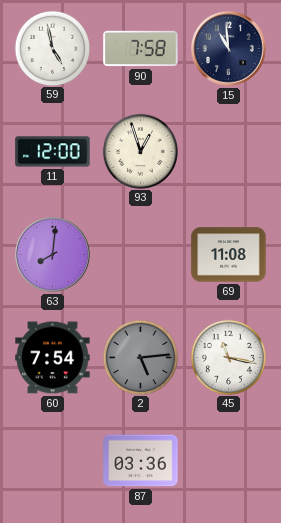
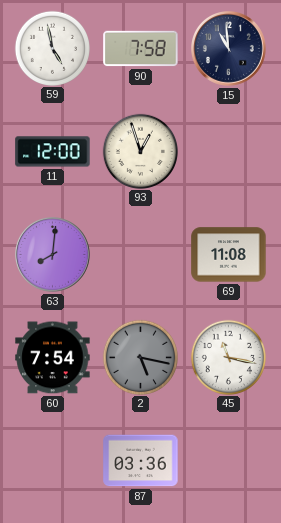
2: 5:14 -> 5:17 (140, 357)
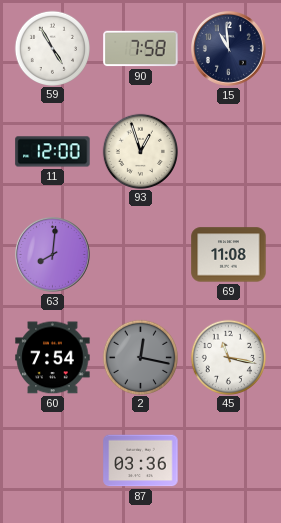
59: 4:58 -> 4:55 (52, 48)
2: 5:17 -> 12:17 (140, 357)
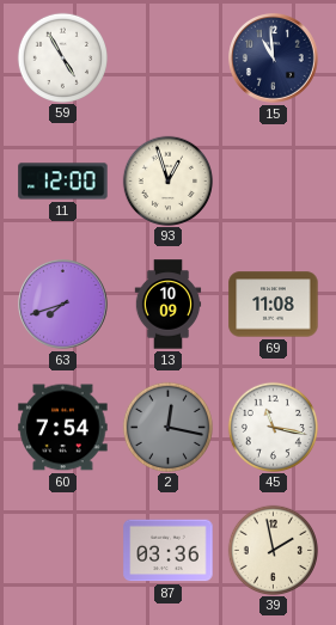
90: 7:58 -> none (141, 49)
63: 8:01 -> 7:42 (63, 305)
13: none -> 10:09 (169, 305)
39: none -> 1:58 (273, 550)
